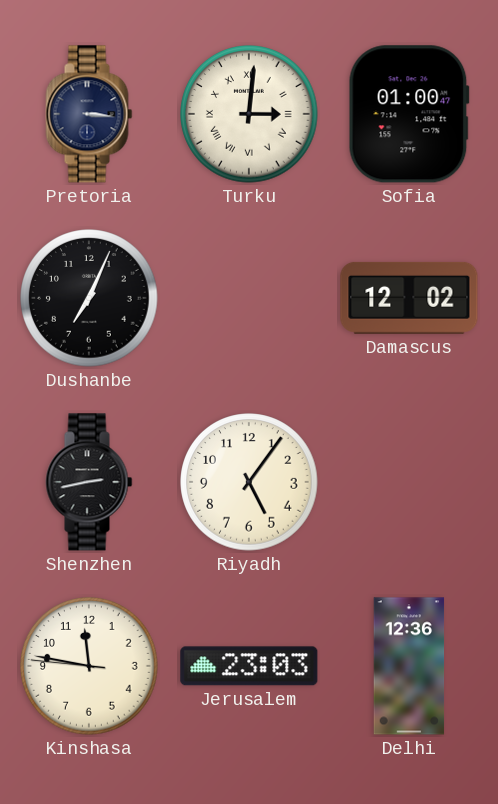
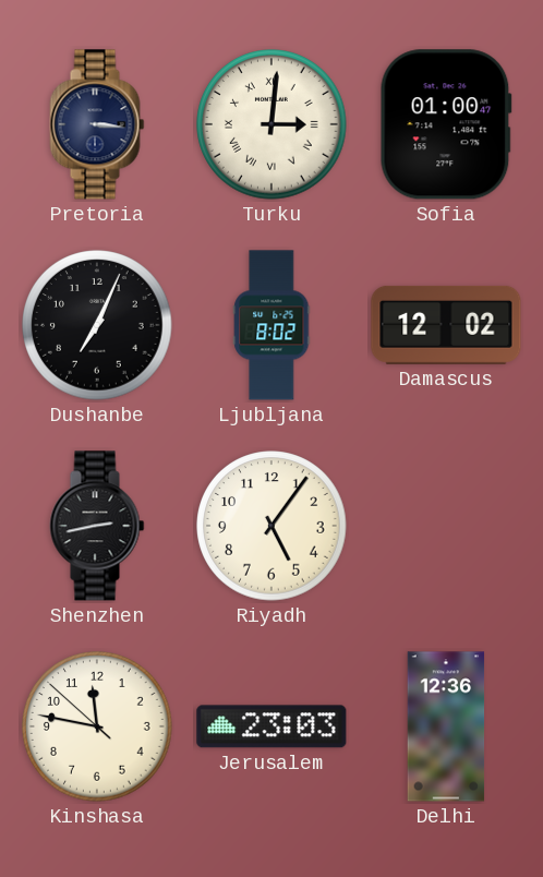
Ljubljana: none -> 8:02 (271, 325)
Kinshasa: 11:46:46 -> 11:46:52 (97, 726)
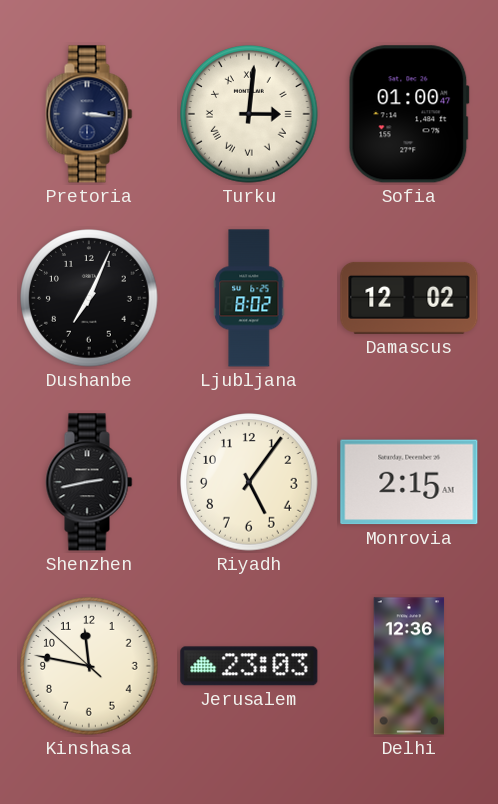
Monrovia: none -> 2:15 (409, 482)
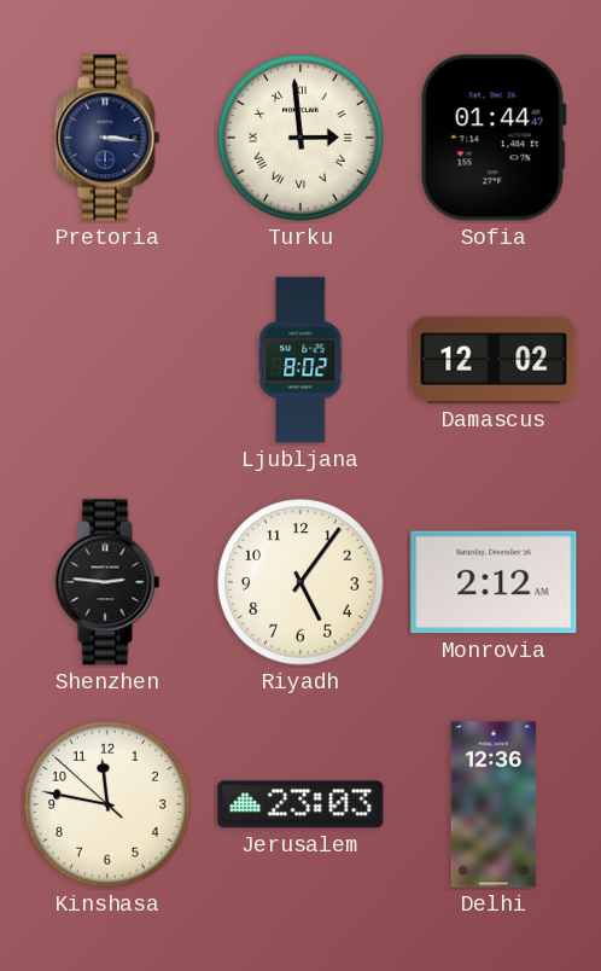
Turku: 3:01 -> 2:59 (300, 138)
Sofia: 01:00 -> 01:44 (494, 138)
Dushanbe: 7:04 -> none (89, 298)
Shenzhen: 2:43 -> 2:46 (107, 582)
Monrovia: 2:15 -> 2:12 (494, 582)
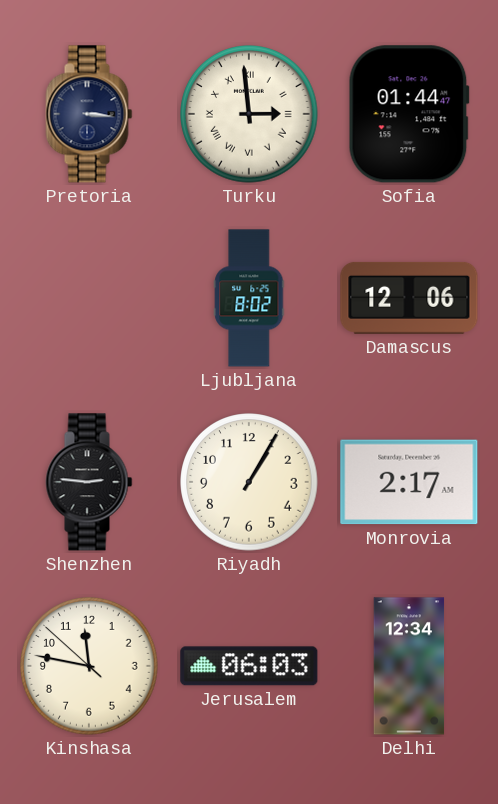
Damascus: 12:02 -> 12:06 (409, 298)
Riyadh: 5:06 -> 1:05 (249, 482)
Monrovia: 2:12 -> 2:17 (409, 482)
Jerusalem: 23:03 -> 06:03 (249, 666)
Delhi: 12:36 -> 12:34 (409, 666)
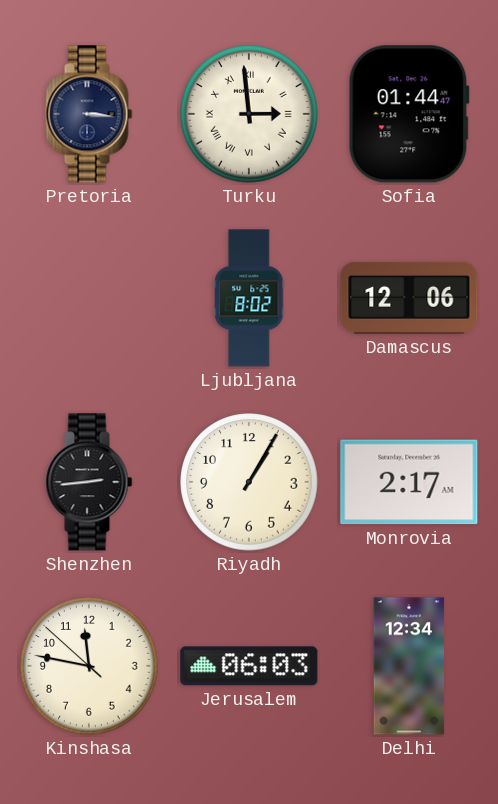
Shenzhen: 2:46 -> 2:44 (89, 482)
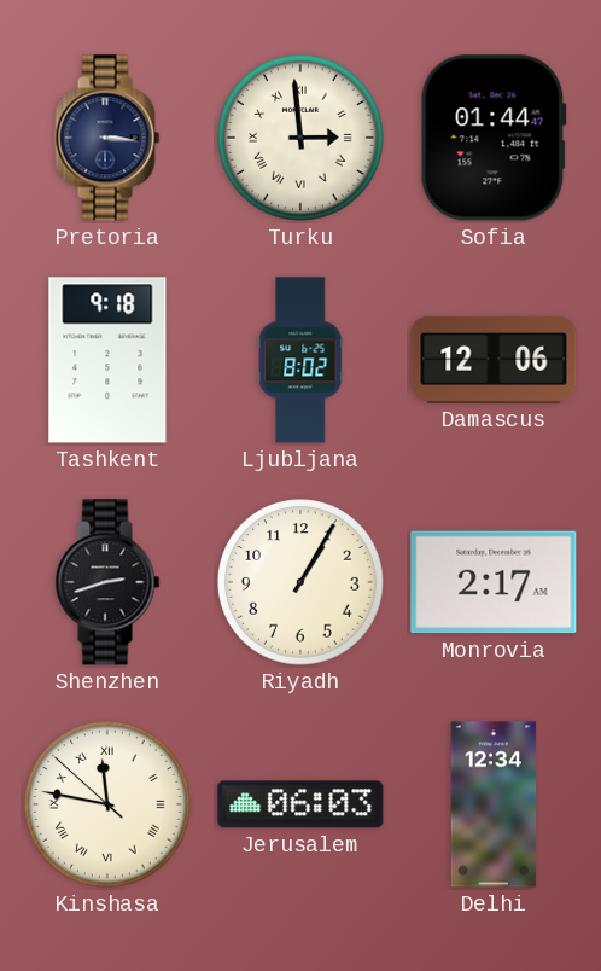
Tashkent: none -> 9:18 (107, 360)
Shenzhen: 2:44 -> 2:42 (107, 582)
Kinshasa numerals: Arabic -> Roman (107, 804)
